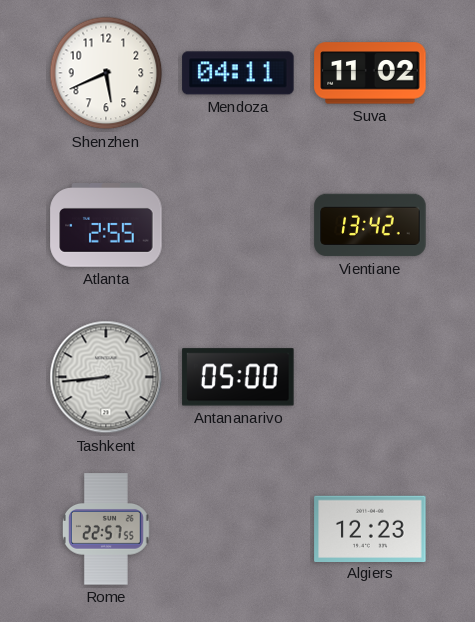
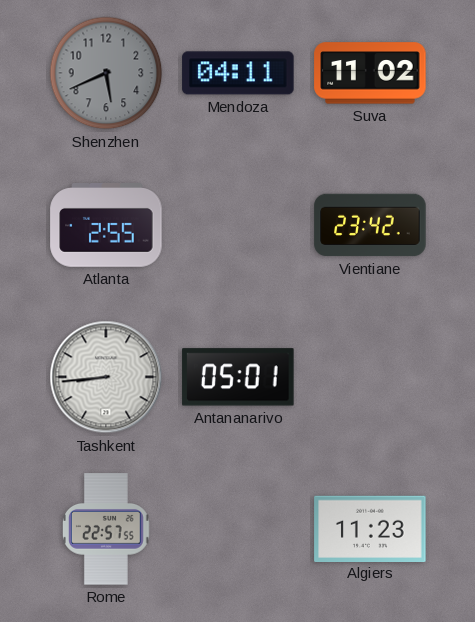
Shenzhen dial: white -> grey (106, 73)
Vientiane: 13:42 -> 23:42 (370, 225)
Antananarivo: 05:00 -> 05:01 (238, 377)
Algiers: 12:23 -> 11:23 (370, 528)
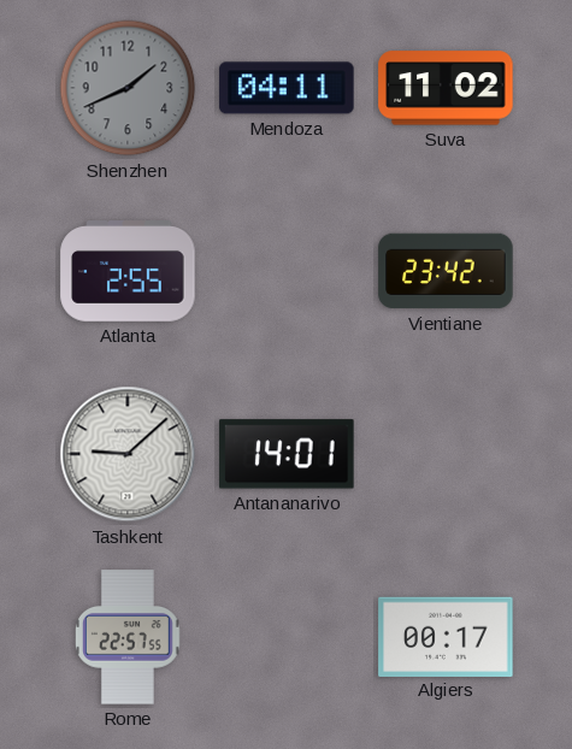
Shenzhen: 5:41 -> 1:41 (128, 88)
Tashkent: 8:44 -> 9:08 (128, 454)
Antananarivo: 05:01 -> 14:01 (287, 454)
Algiers: 11:23 -> 00:17 (446, 636)
